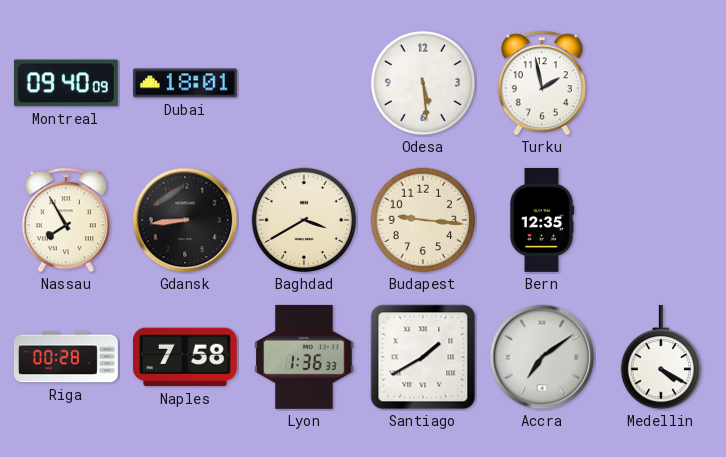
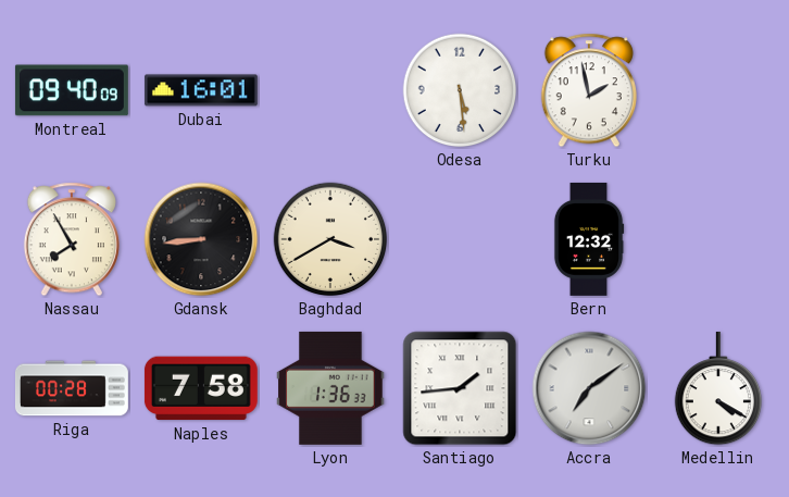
Dubai: 18:01 -> 16:01 (201, 90)
Budapest: 9:16 -> none (423, 220)
Bern: 12:35 -> 12:32 (589, 239)
Santiago: 1:40 -> 1:44 (460, 388)
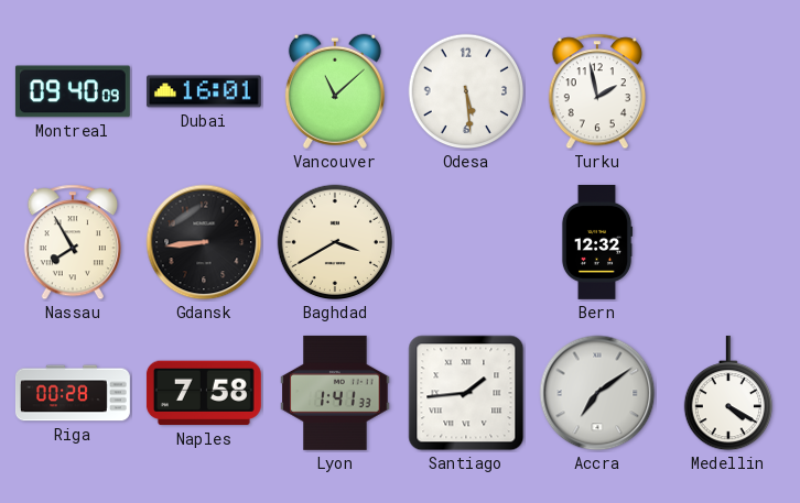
Vancouver: none -> 11:08 (335, 91)
Lyon: 1:36 -> 1:41 (335, 393)
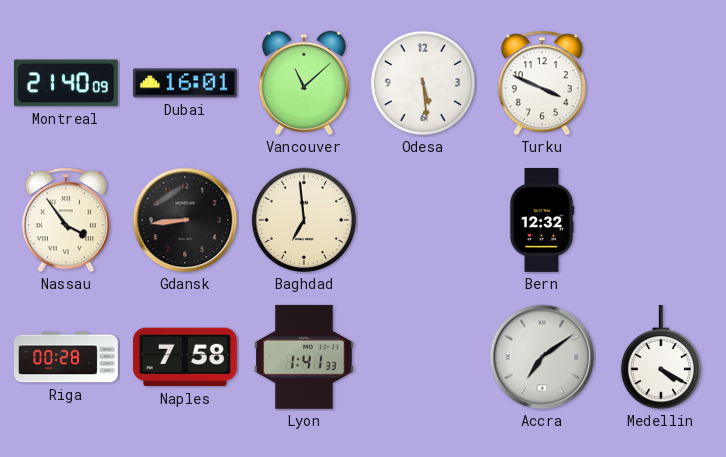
Montreal: 09:40 -> 21:40 (66, 83)
Turku: 1:58 -> 3:49 (542, 83)
Nassau: 7:55 -> 3:54 (66, 220)
Baghdad: 3:40 -> 6:59 (304, 220)
Santiago: 1:44 -> none (466, 393)
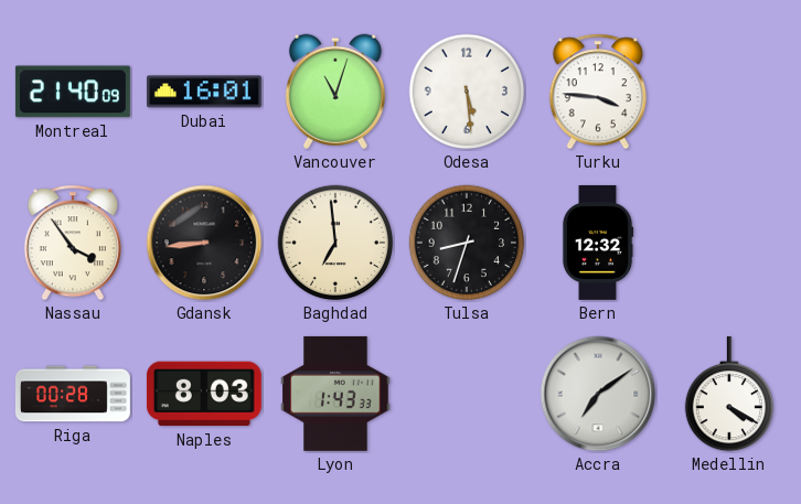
Vancouver: 11:08 -> 11:03 (335, 92)
Turku: 3:49 -> 3:46 (598, 92)
Tulsa: none -> 8:33 (467, 243)
Naples: 7:58 -> 8:03 (204, 394)
Lyon: 1:41 -> 1:43 (335, 394)
